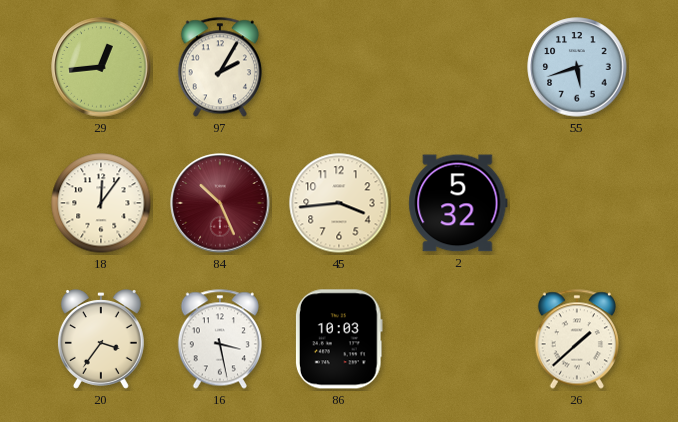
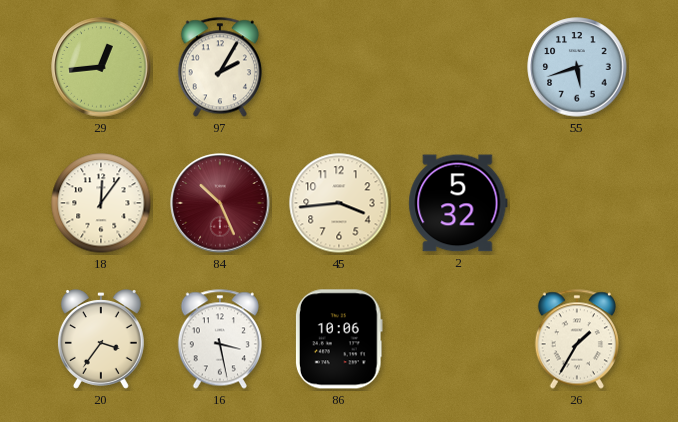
86: 10:03 -> 10:06 (339, 339)
26: 1:38 -> 1:35 (577, 339)
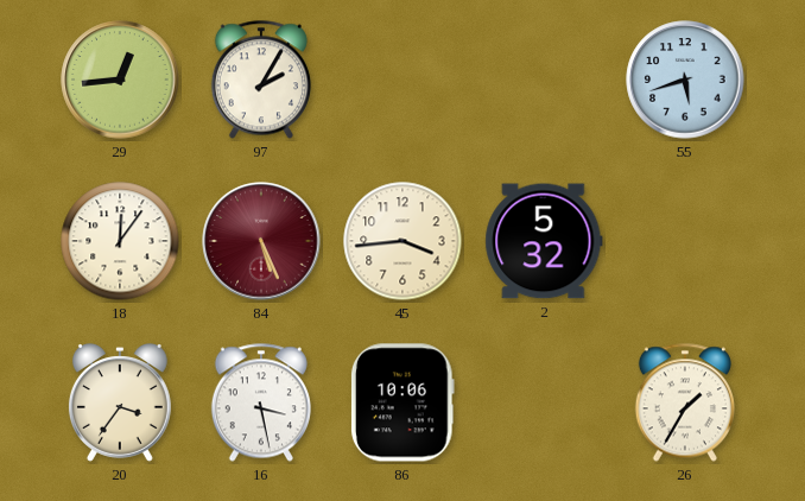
84: 10:26 -> 5:26 (261, 241)
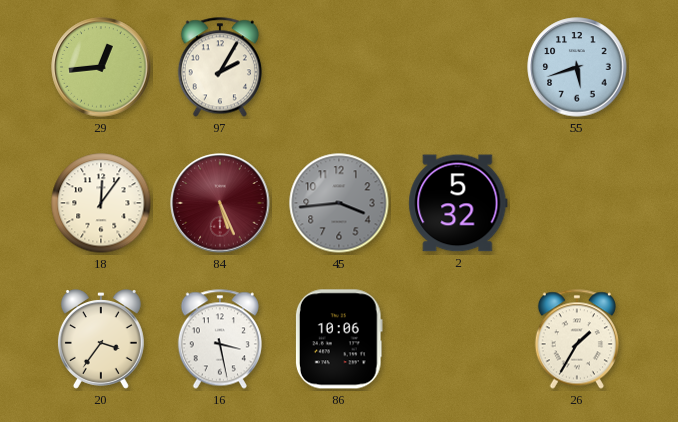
45 dial: cream -> grey (339, 203)
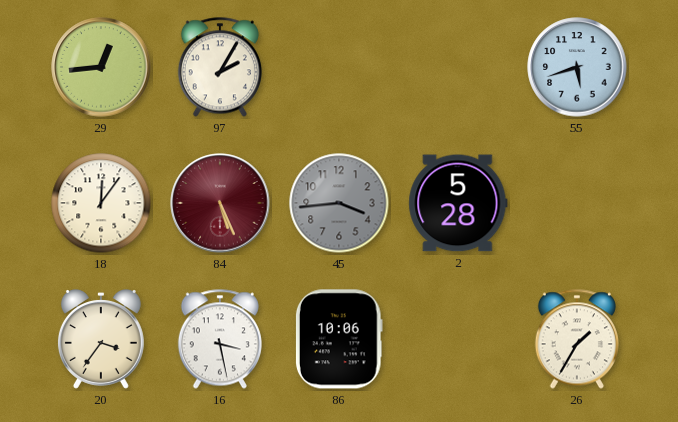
2: 5:32 -> 5:28 (458, 203)
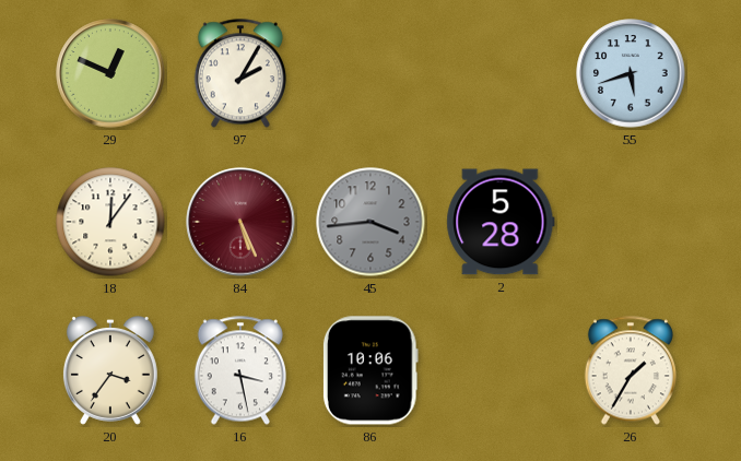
29: 12:44 -> 12:49 (110, 73)
